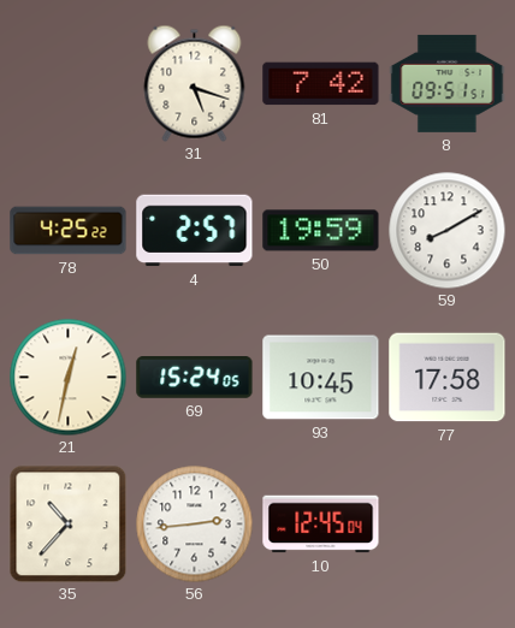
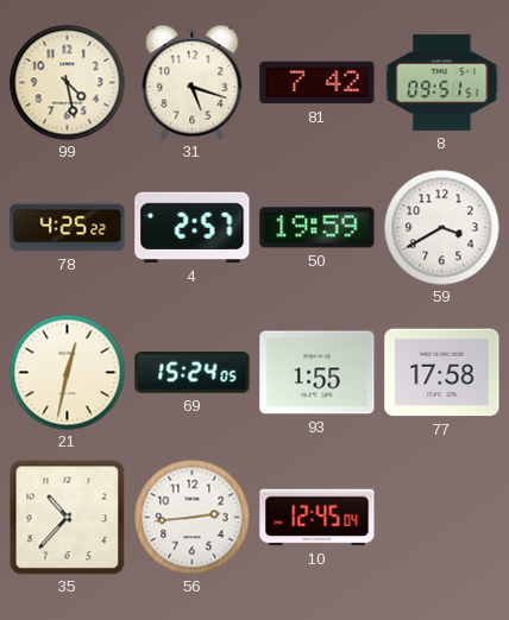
99: none -> 4:28 (67, 82)
59: 8:10 -> 3:40 (441, 227)
93: 10:45 -> 1:55 (318, 373)
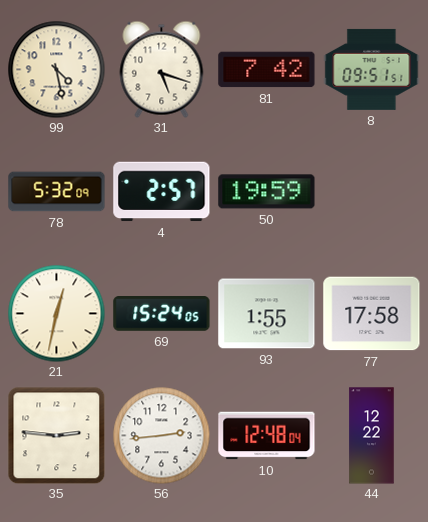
78: 4:25 -> 5:32 (57, 192)
59: 3:40 -> none (441, 227)
35: 10:37 -> 2:46 (56, 435)
10: 12:45 -> 12:48 (267, 436)
44: none -> 12:22 (372, 436)
